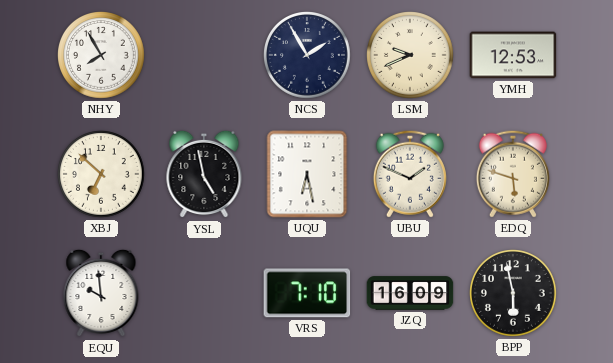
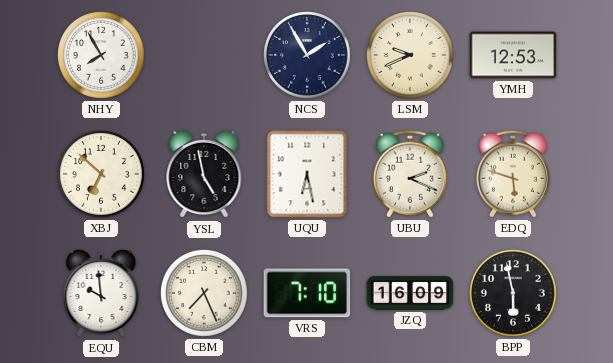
UBU: 1:49 -> 2:19 (410, 174)
CBM: none -> 7:26 (205, 294)
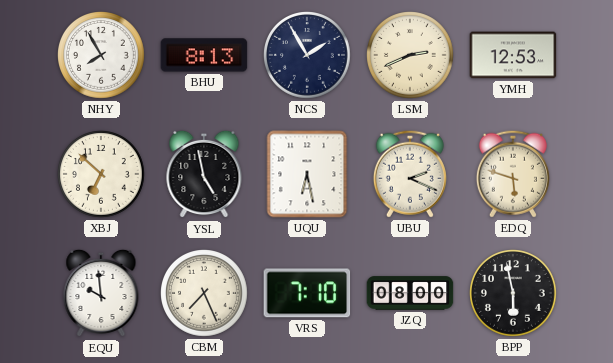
BHU: none -> 8:13 (204, 55)
LSM: 9:41 -> 2:41 (411, 56)
JZQ: 16:09 -> 08:00 (410, 293)
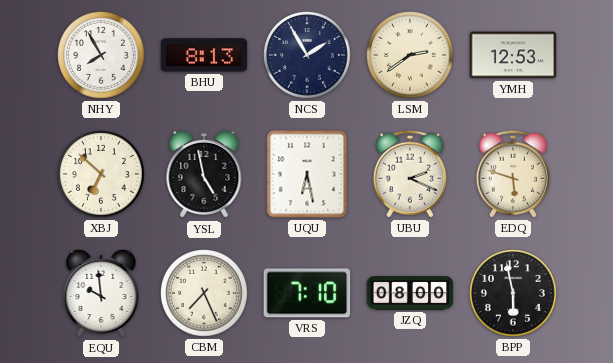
LSM: 2:41 -> 2:39 (411, 56)
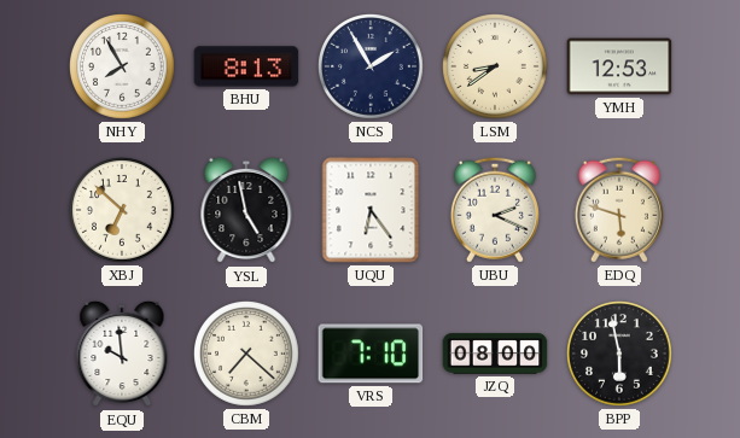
LSM: 2:39 -> 8:39 (496, 68)
UQU: 6:28 -> 6:24 (371, 210)
CBM: 7:26 -> 7:22 (247, 355)
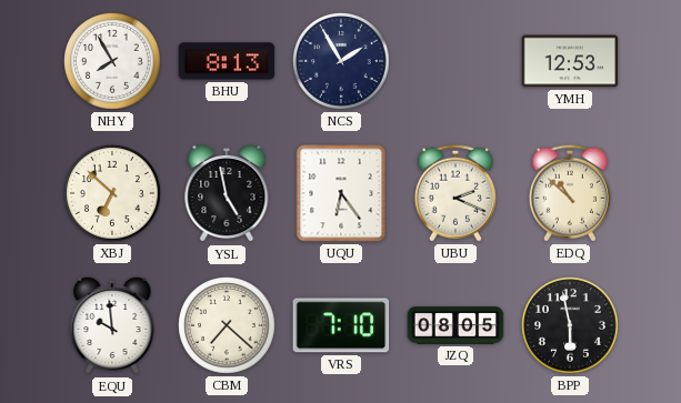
LSM: 8:39 -> none (496, 68)
EDQ: 5:48 -> 10:52 (570, 193)
JZQ: 08:00 -> 08:05 (455, 325)
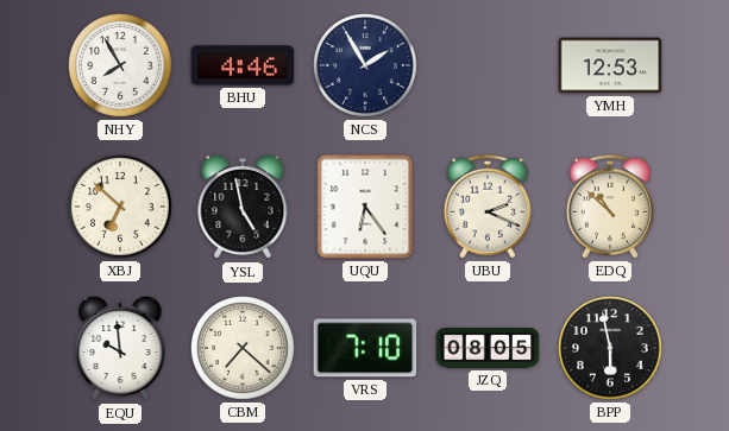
BHU: 8:13 -> 4:46 (243, 65)
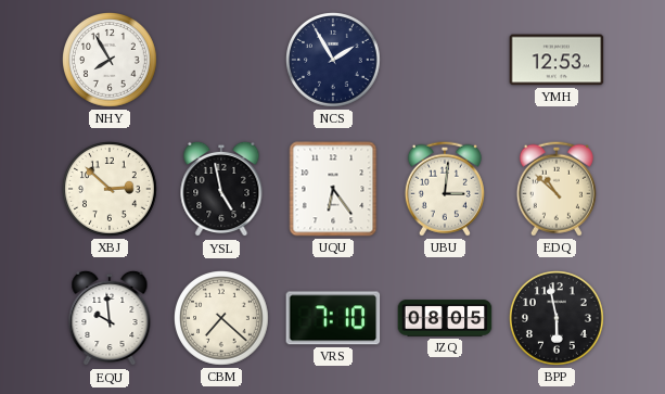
BHU: 4:46 -> none (243, 65)
XBJ: 6:52 -> 2:52 (111, 190)
UBU: 2:19 -> 3:01 (445, 189)
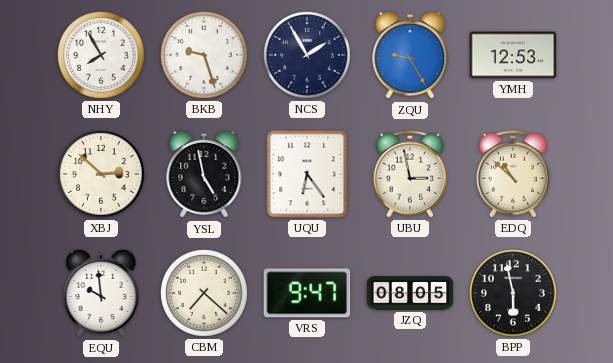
BKB: none -> 9:27 (205, 56)
ZQU: none -> 9:25 (410, 55)
UBU: 3:01 -> 2:58 (410, 174)
VRS: 7:10 -> 9:47 (307, 293)
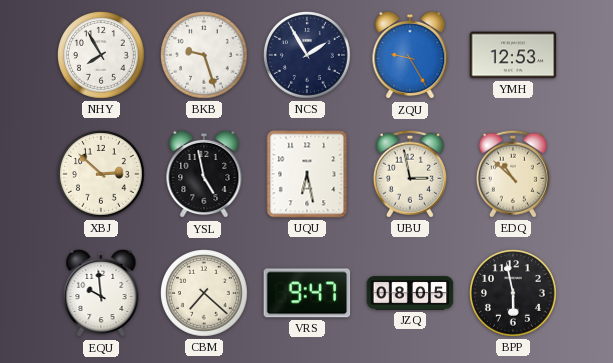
UQU: 6:24 -> 6:28 (307, 174)
